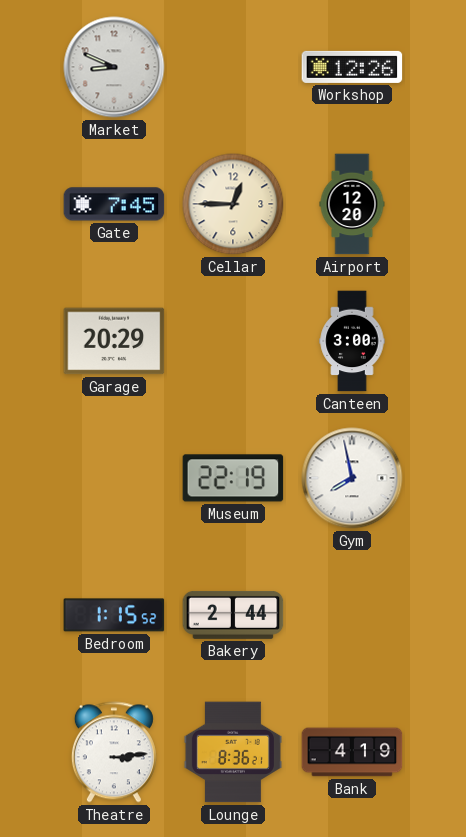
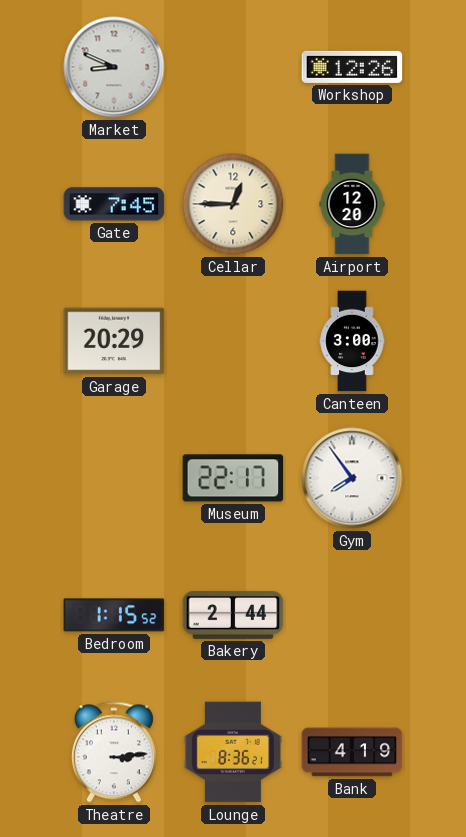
Museum: 22:19 -> 22:17 (233, 478)
Gym: 7:58 -> 7:54 (352, 478)
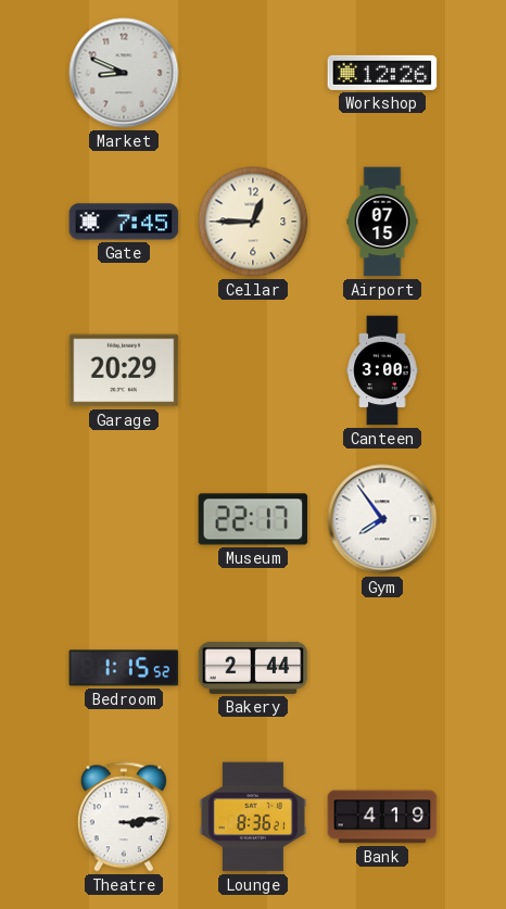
Airport: 12:20 -> 07:15 (382, 222)
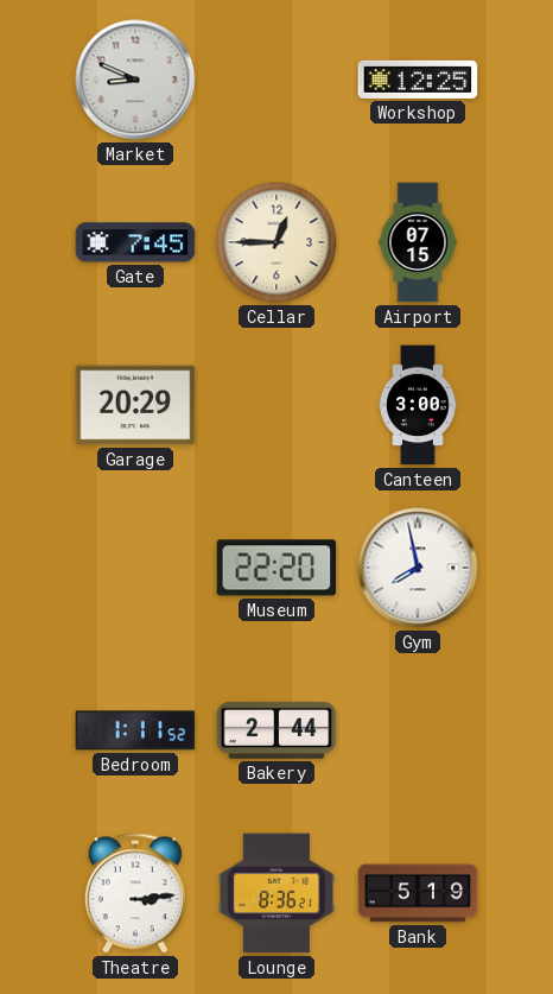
Workshop: 12:26 -> 12:25 (418, 80)
Museum: 22:17 -> 22:20 (276, 568)
Gym: 7:54 -> 7:58 (418, 568)
Bedroom: 1:15 -> 1:11 (135, 730)
Bank: 4:19 -> 5:19 (418, 893)
